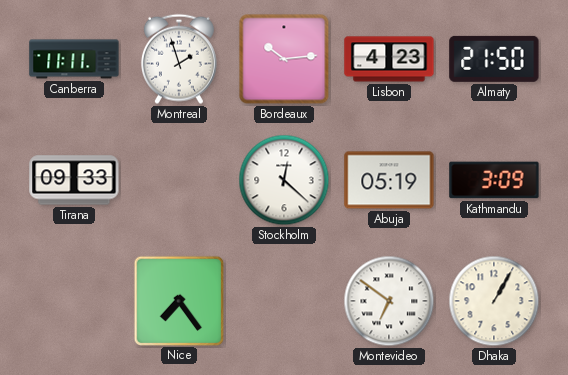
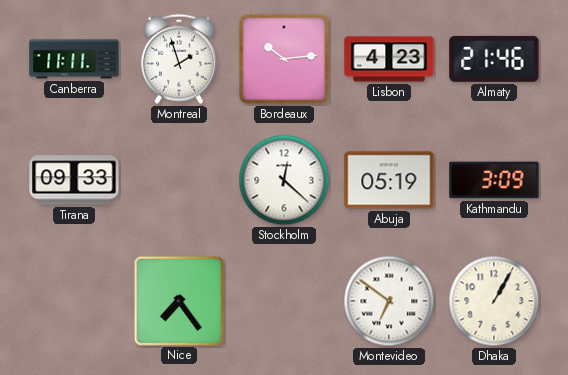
Almaty: 21:50 -> 21:46 (494, 59)
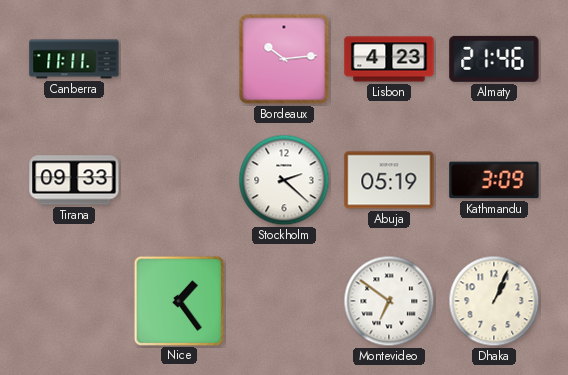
Montreal: 1:57 -> none (179, 59)
Stockholm: 12:22 -> 2:22 (284, 180)
Nice: 7:24 -> 1:24 (178, 300)
Dhaka: 1:05 -> 1:04 (494, 301)
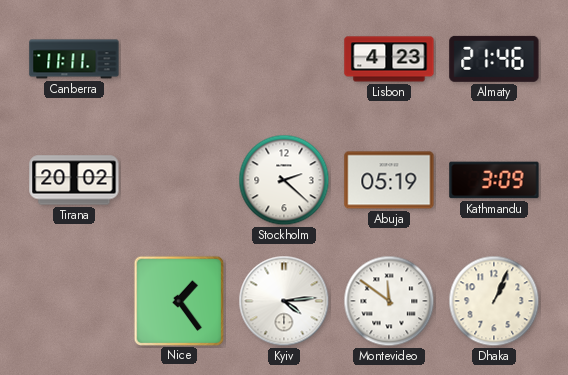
Bordeaux: 10:14 -> none (284, 59)
Tirana: 09:33 -> 20:02 (74, 180)
Kyiv: none -> 4:14 (284, 301)
Montevideo: 6:51 -> 11:51 (389, 301)
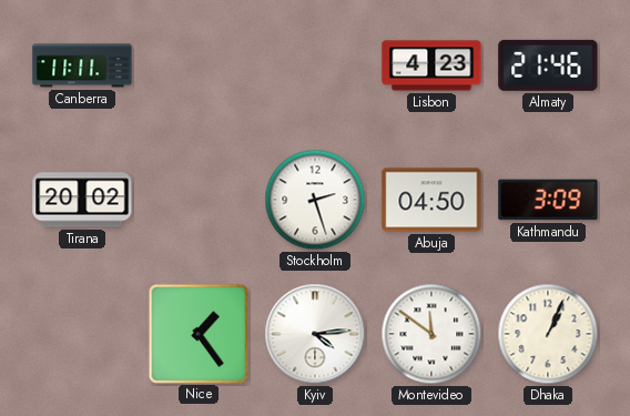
Stockholm: 2:22 -> 2:27 (315, 200)
Abuja: 05:19 -> 04:50 (431, 200)
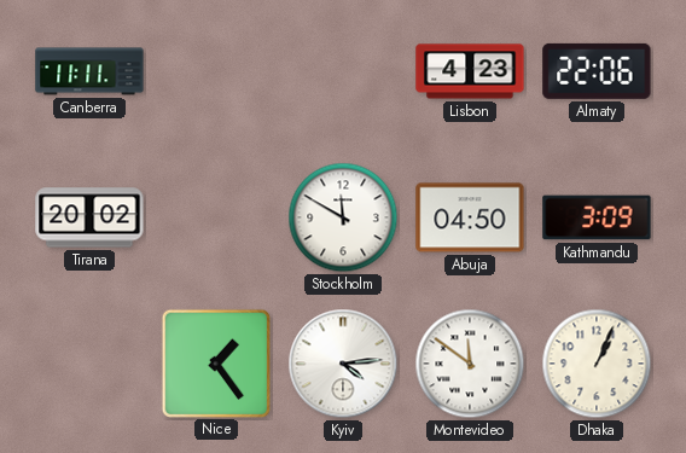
Almaty: 21:46 -> 22:06 (597, 71)
Stockholm: 2:27 -> 11:50 (343, 217)
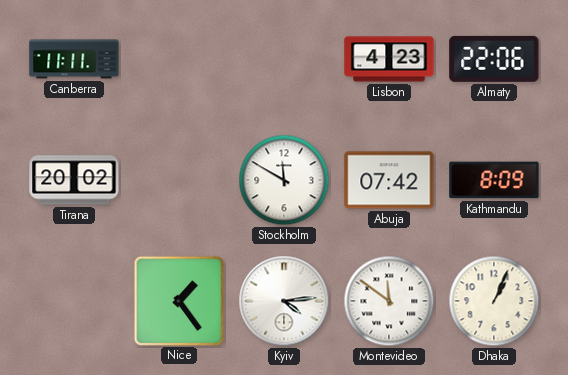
Abuja: 04:50 -> 07:42 (389, 180)
Kathmandu: 3:09 -> 8:09 (494, 180)
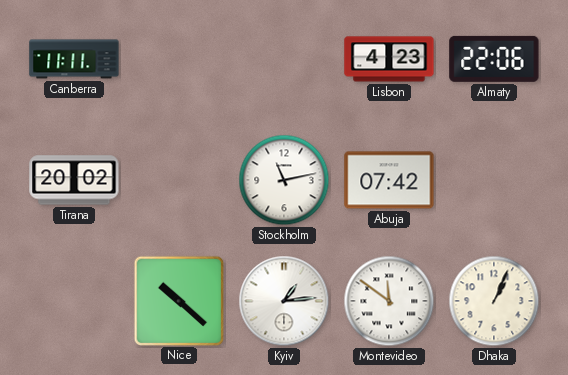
Stockholm: 11:50 -> 11:13 (284, 180)
Kathmandu: 8:09 -> none (494, 180)
Nice: 1:24 -> 10:22 (178, 300)
Kyiv: 4:14 -> 1:14 (284, 301)
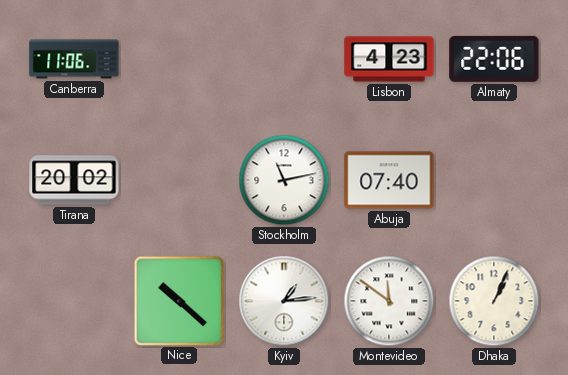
Canberra: 11:11 -> 11:06 (74, 59)
Abuja: 07:42 -> 07:40 (389, 180)
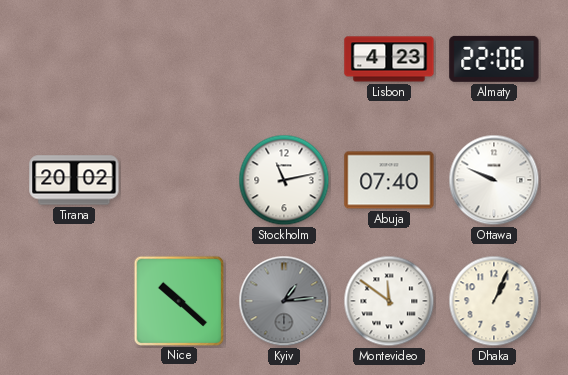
Canberra: 11:06 -> none (74, 59)
Ottawa: none -> 9:49 (494, 180)
Kyiv dial: white -> grey (284, 301)
